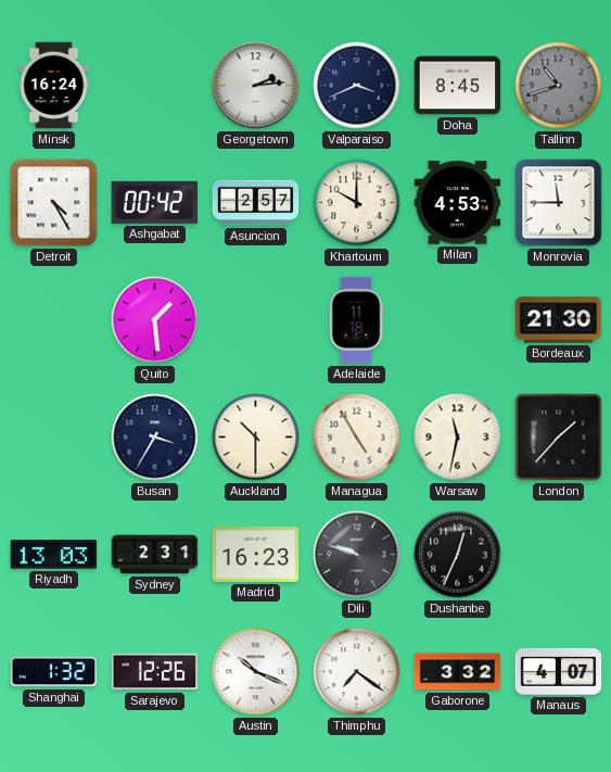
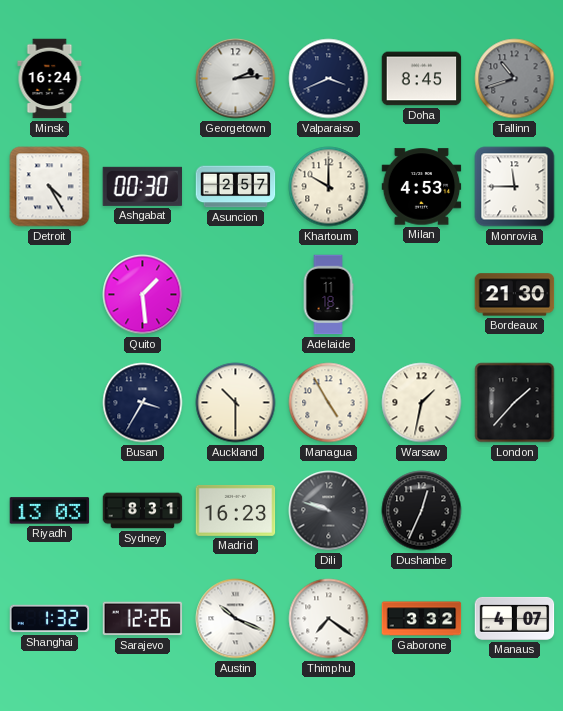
Ashgabat: 00:42 -> 00:30 (143, 186)
Warsaw: 11:32 -> 1:32 (422, 403)
Sydney: 2:31 -> 8:31 (143, 511)
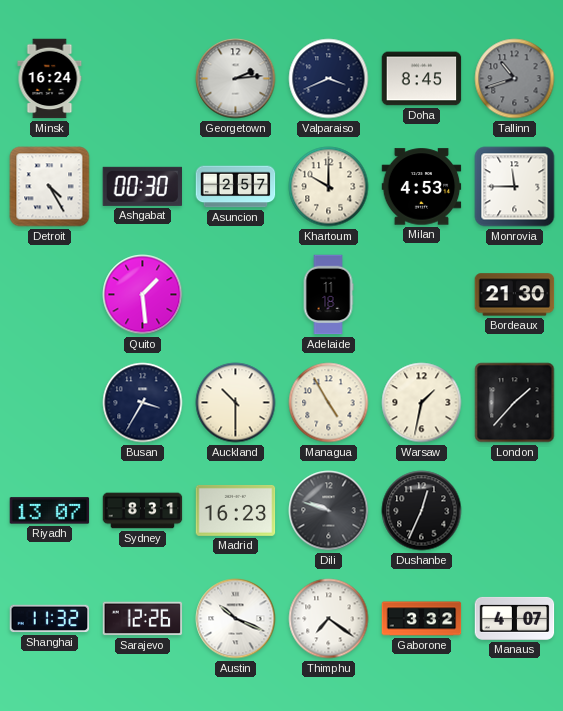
Riyadh: 13:03 -> 13:07 (50, 511)
Shanghai: 1:32 -> 11:32 (50, 619)
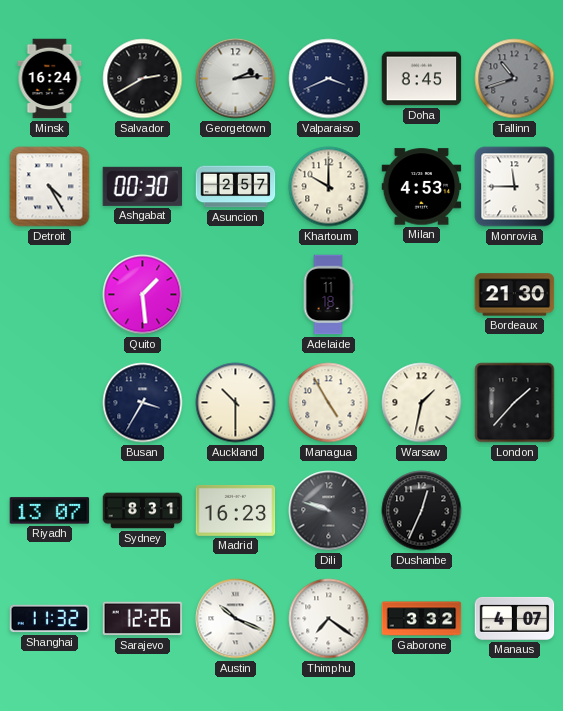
Salvador: none -> 2:40 (143, 79)
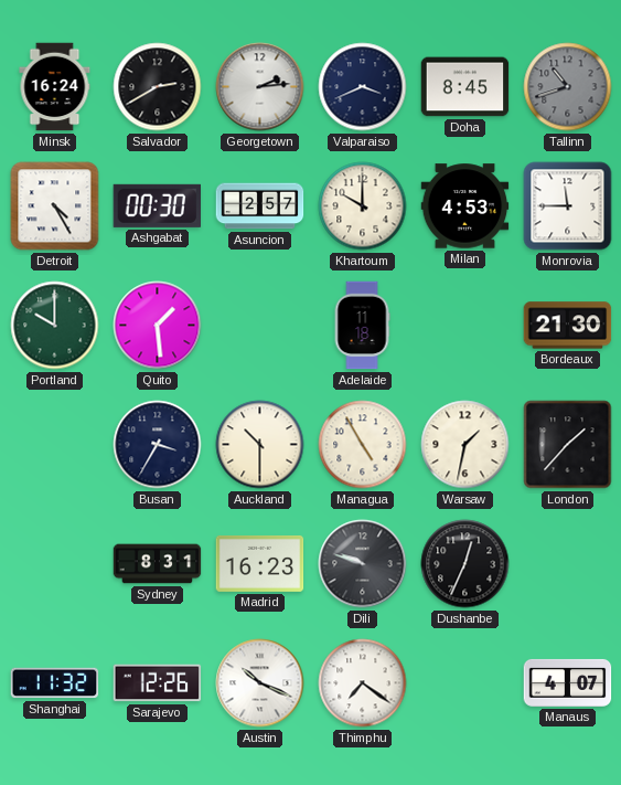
Portland: none -> 10:00 (55, 326)
Riyadh: 13:07 -> none (50, 511)
Gaborone: 3:32 -> none (422, 619)
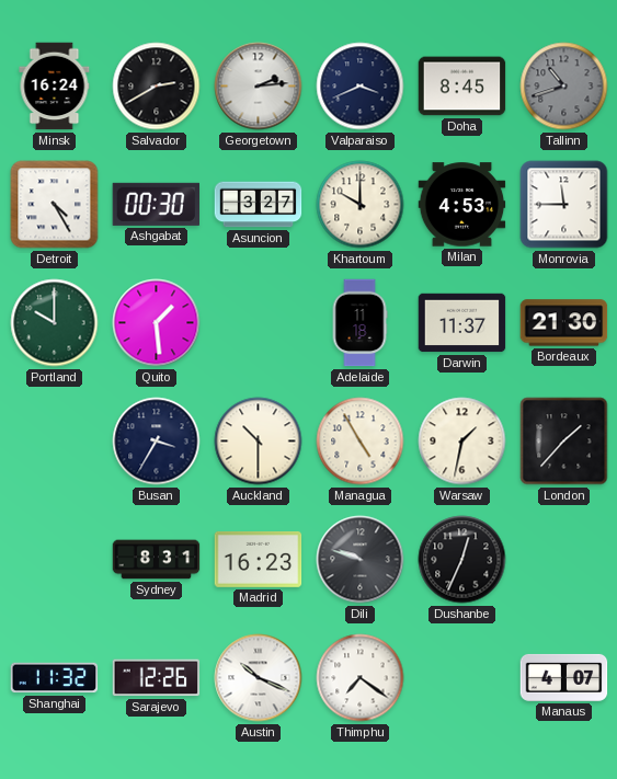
Asuncion: 2:57 -> 3:27 (259, 205)
Darwin: none -> 11:37 (462, 323)
